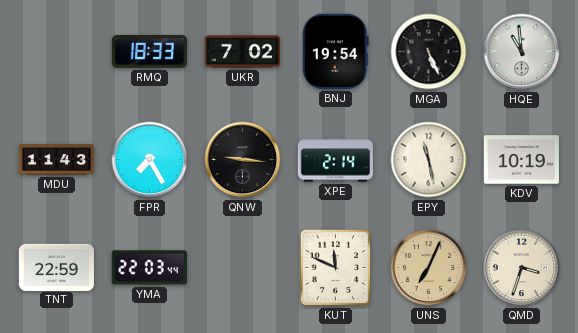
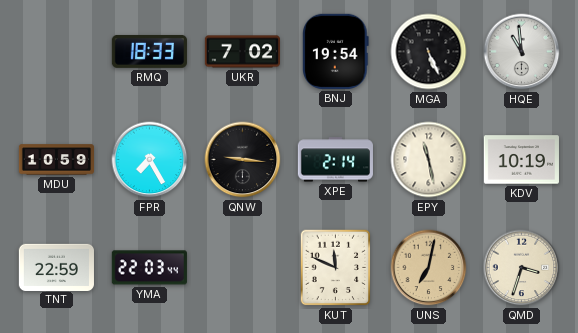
MDU: 11:43 -> 10:59 (56, 160)
UNS: 7:04 -> 7:02 (429, 268)
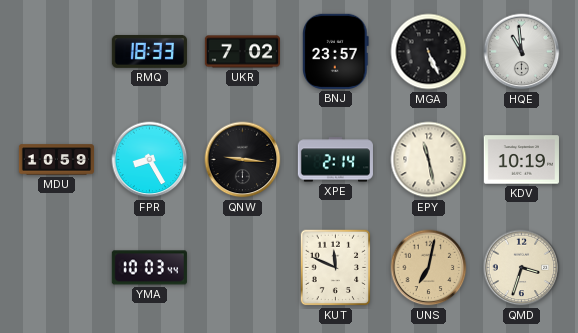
BNJ: 19:54 -> 23:57 (336, 51)
FPR: 7:25 -> 8:25 (150, 160)
TNT: 22:59 -> none (56, 267)
YMA: 22:03 -> 10:03 (149, 268)
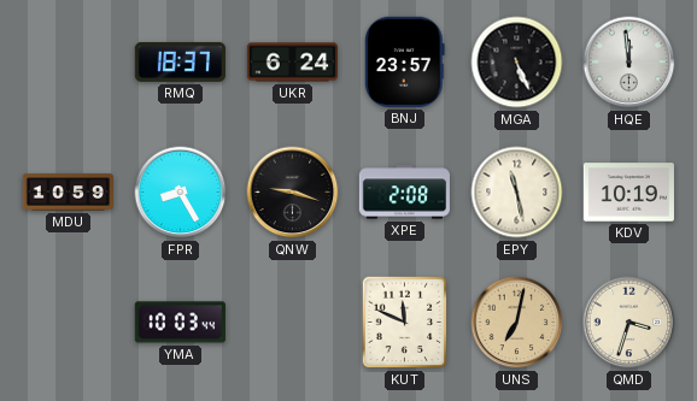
RMQ: 18:33 -> 18:37 (180, 61)
UKR: 7:02 -> 6:24 (292, 63)
HQE: 10:59 -> 11:59 (629, 63)
QNW: 9:16 -> 9:18 (293, 193)
XPE: 2:14 -> 2:08 (404, 193)
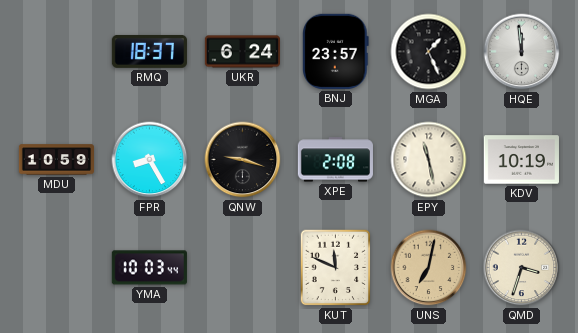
MGA: 5:26 -> 1:26 (429, 52)
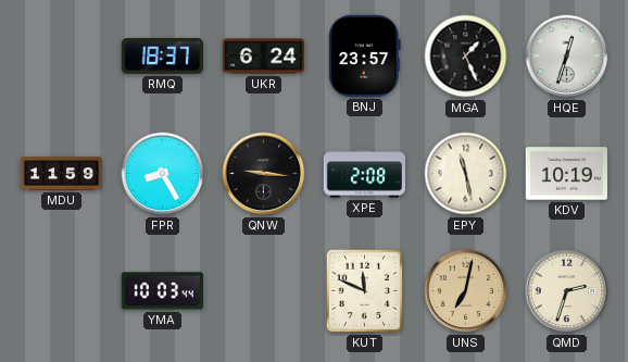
HQE: 11:59 -> 12:33 (567, 57)
MDU: 10:59 -> 11:59 (61, 174)
QNW: 9:18 -> 9:16 (264, 174)
QMD: 3:33 -> 2:33 (567, 291)
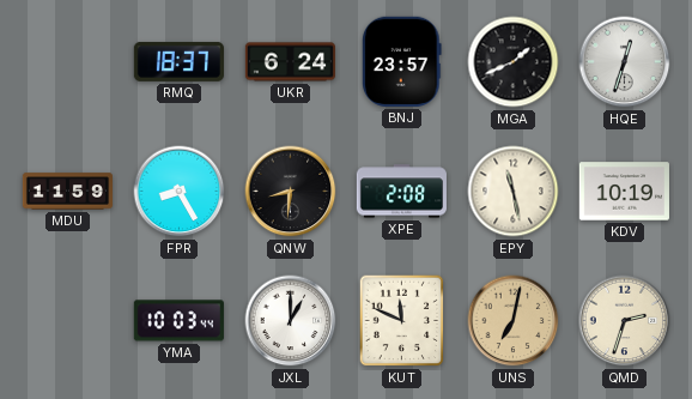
MGA: 1:26 -> 1:41 (514, 62)
QNW: 9:16 -> 8:31 (291, 192)
JXL: none -> 1:00 (291, 321)
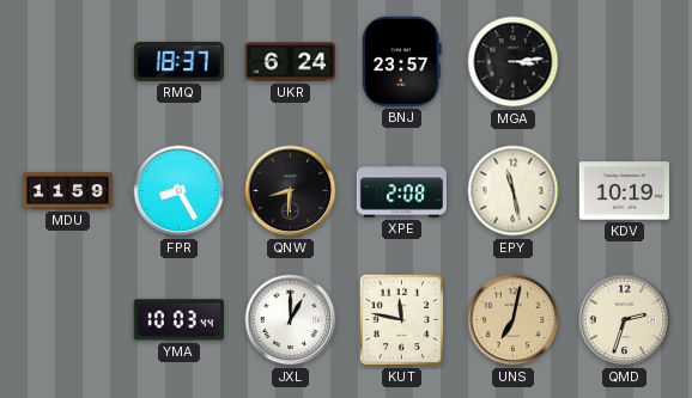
MGA: 1:41 -> 3:14 (514, 62)
HQE: 12:33 -> none (625, 62)
KUT: 11:49 -> 11:47 (402, 320)
